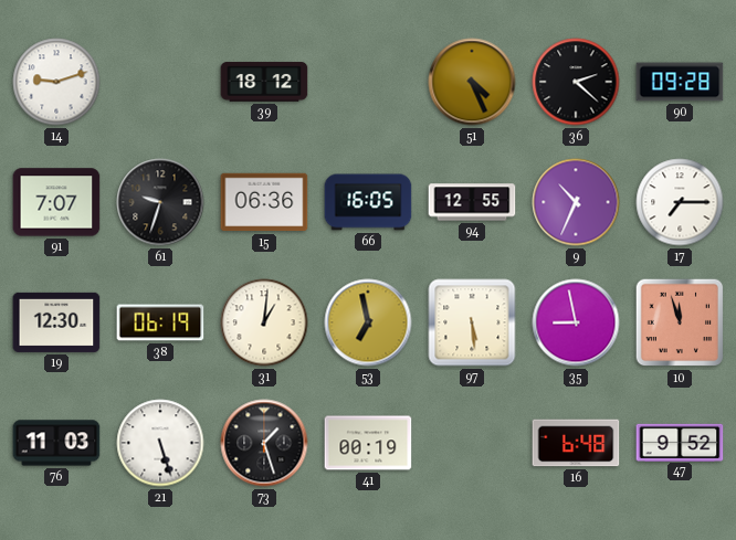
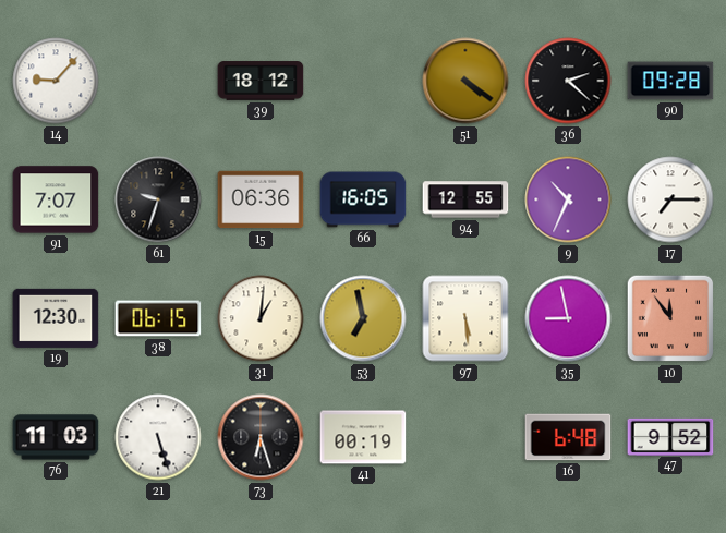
14: 9:12 -> 9:07 (56, 81)
51: 4:26 -> 4:21 (465, 81)
38: 06:19 -> 06:15 (158, 318)
10: 11:57 -> 11:54 (670, 318)
73: 1:27 -> 6:27 (261, 437)
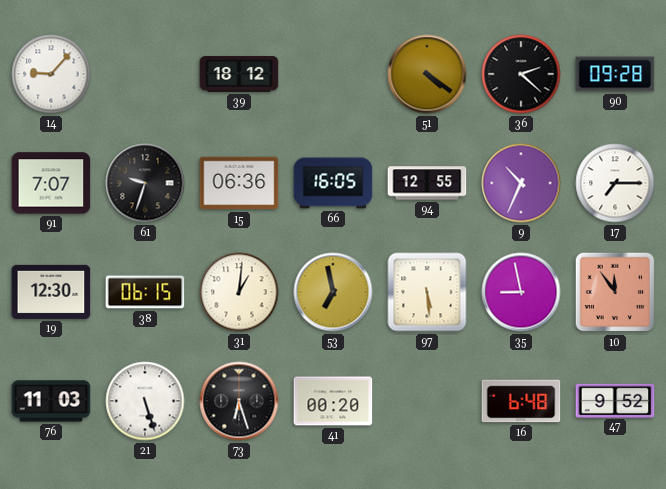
41: 00:19 -> 00:20 (333, 401)
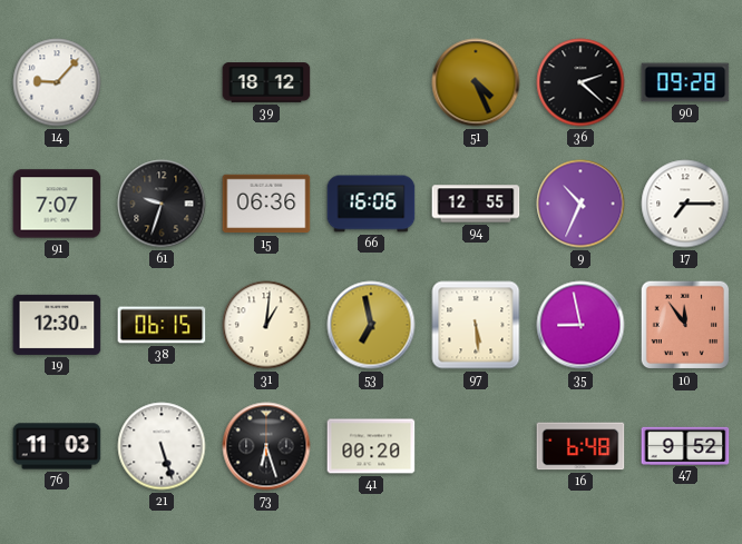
51: 4:21 -> 4:26 (476, 82)
66: 16:05 -> 16:06 (371, 204)
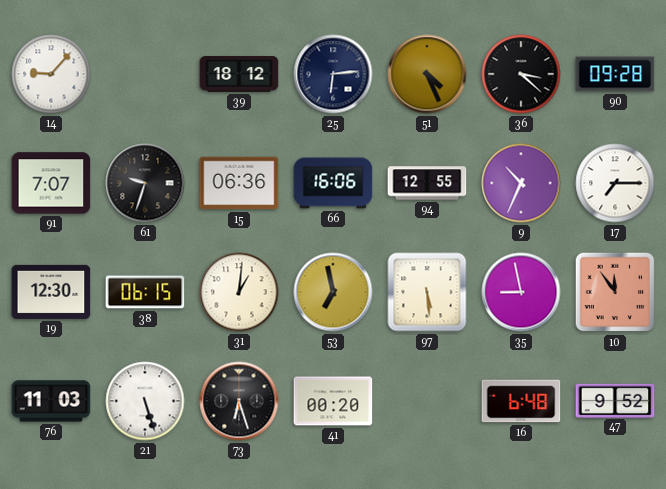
25: none -> 6:14 (333, 74)
36: 2:22 -> 3:22 (521, 74)
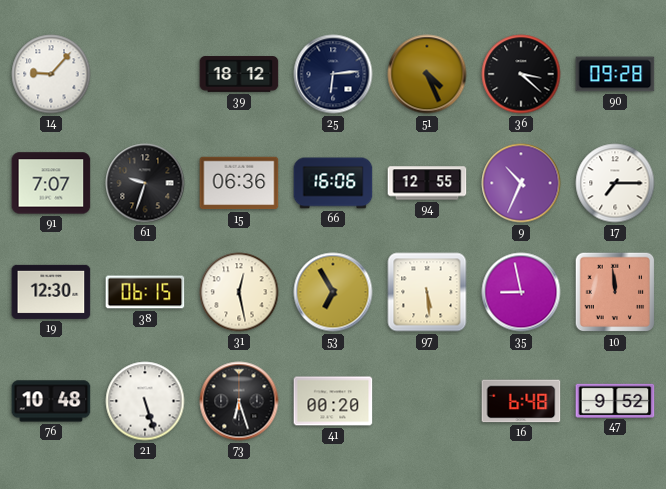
31: 1:01 -> 12:28 (239, 292)
53: 6:58 -> 6:55 (333, 292)
10: 11:54 -> 11:59 (615, 292)
76: 11:03 -> 10:48 (51, 401)
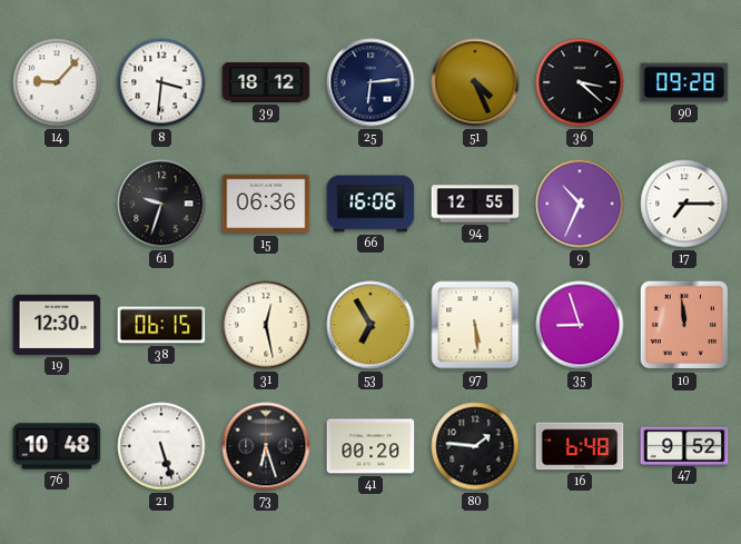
8: none -> 3:31 (161, 82)
91: 7:07 -> none (51, 183)
35: 8:58 -> 8:57 (580, 325)
80: none -> 1:46 (475, 446)
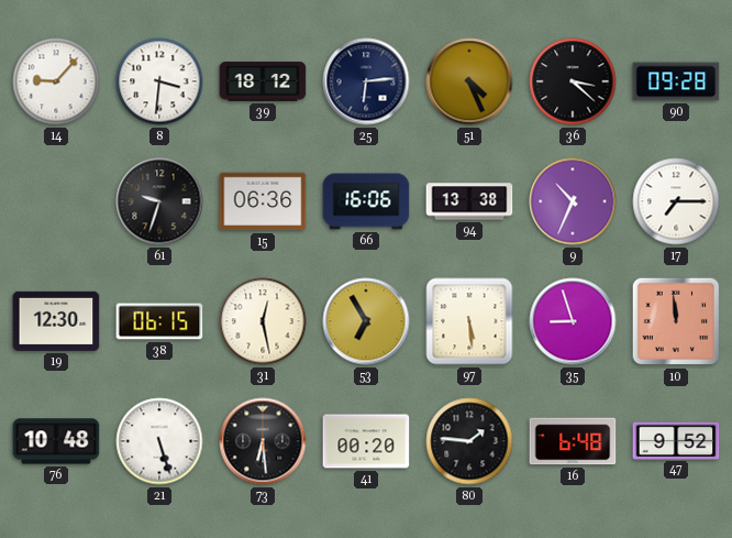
94: 12:55 -> 13:38 (469, 201)
73: 6:27 -> 6:29 (263, 441)
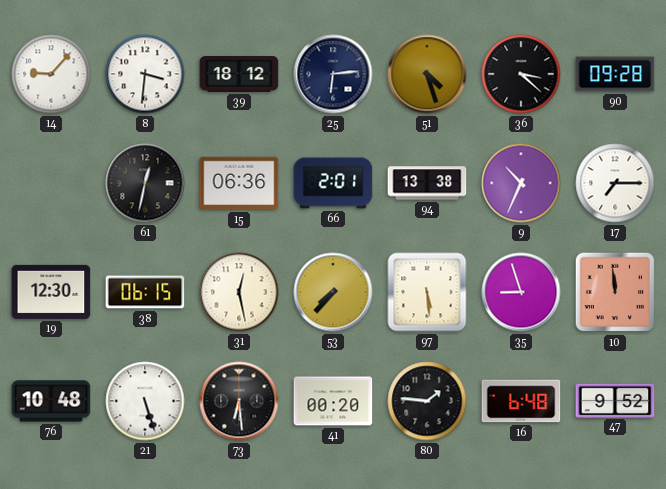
51: 4:26 -> 4:27 (427, 74)
61: 9:33 -> 12:32 (145, 183)
66: 16:06 -> 2:01 (333, 183)
53: 6:55 -> 7:37 (333, 292)
